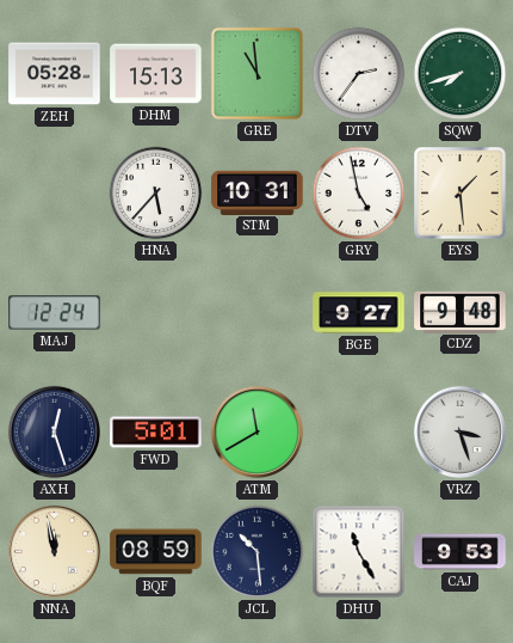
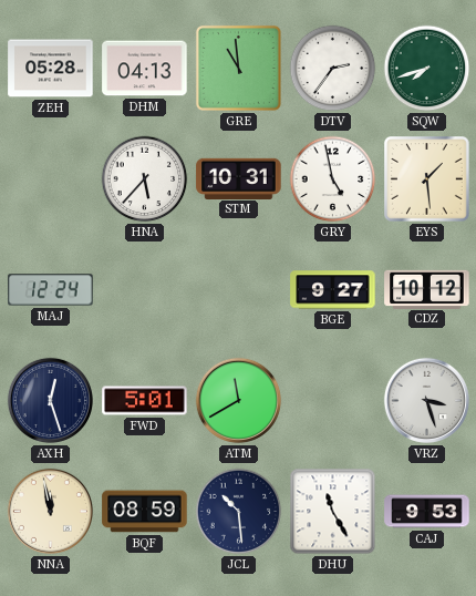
DHM: 15:13 -> 04:13 (145, 69)
CDZ: 9:48 -> 10:12 (427, 289)
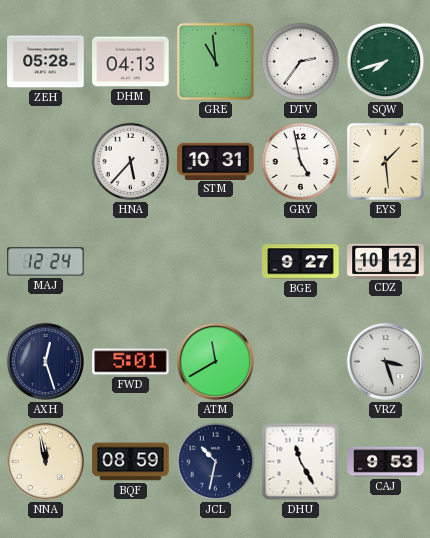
JCL: 10:29 -> 10:32 (216, 462)
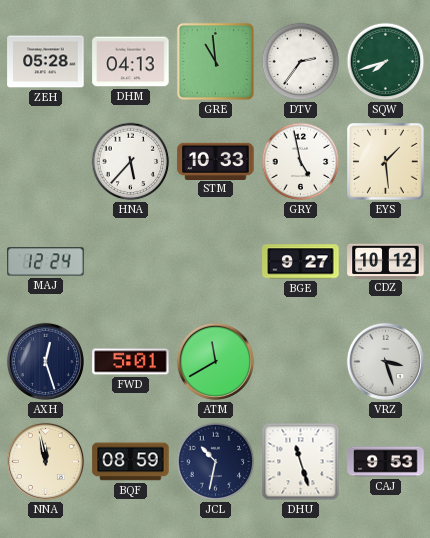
STM: 10:31 -> 10:33 (216, 161)
DHU: 11:25 -> 11:27 (301, 462)
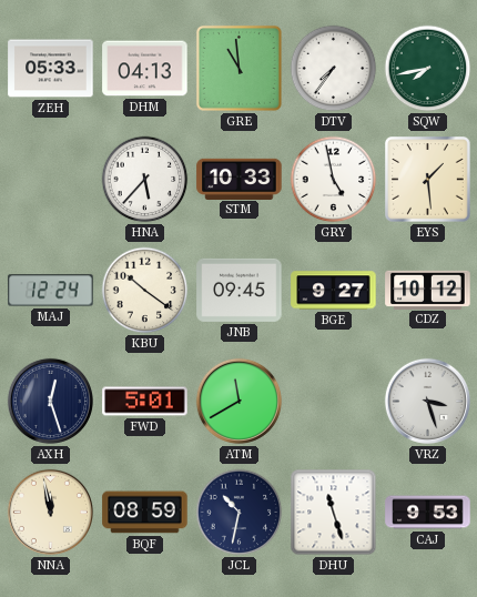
ZEH: 05:28 -> 05:33 (51, 69)
DTV: 2:36 -> 7:36 (334, 69)
SQW: 7:42 -> 7:43 (428, 69)
KBU: none -> 10:21 (145, 291)
JNB: none -> 09:45 (240, 290)
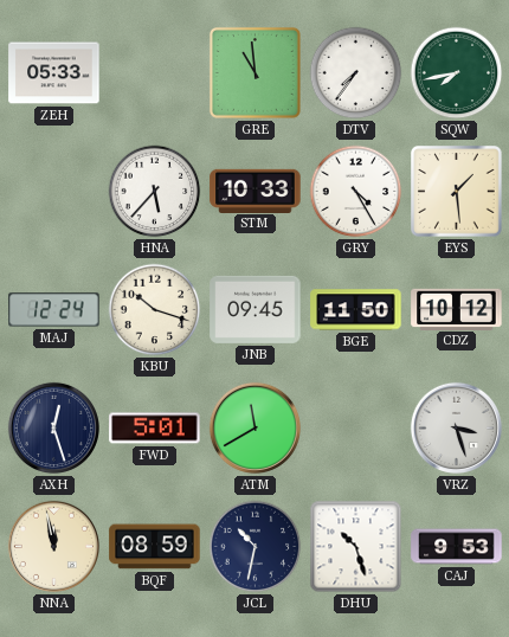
DHM: 04:13 -> none (145, 69)
GRY: 4:58 -> 4:25 (356, 192)
KBU: 10:21 -> 10:18 (155, 310)
BGE: 9:27 -> 11:50 (356, 310)
DHU: 11:27 -> 10:27 (356, 547)
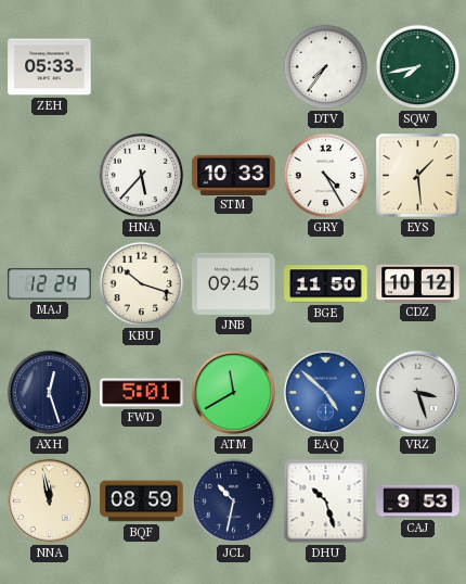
GRE: 10:59 -> none (254, 72)
EAQ: none -> 4:52 (325, 392)
